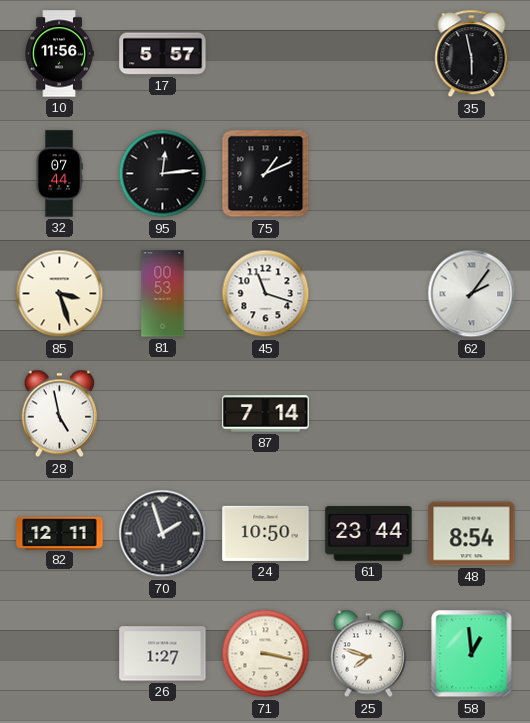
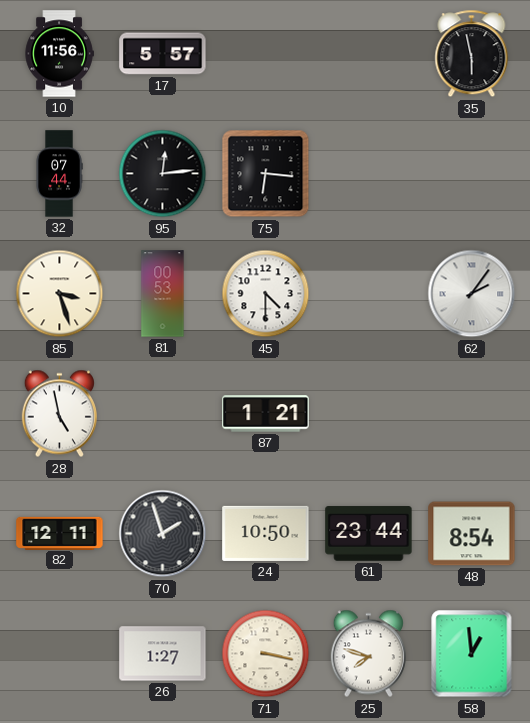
75: 1:11 -> 6:16 (266, 174)
45: 11:18 -> 4:30 (266, 294)
87: 7:14 -> 1:21 (266, 414)
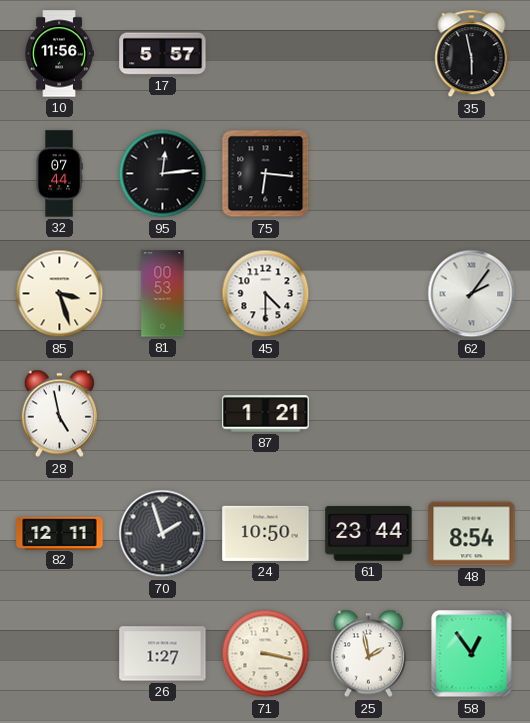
25: 7:48 -> 1:58 (368, 654)
58: 12:59 -> 12:54 (472, 654)
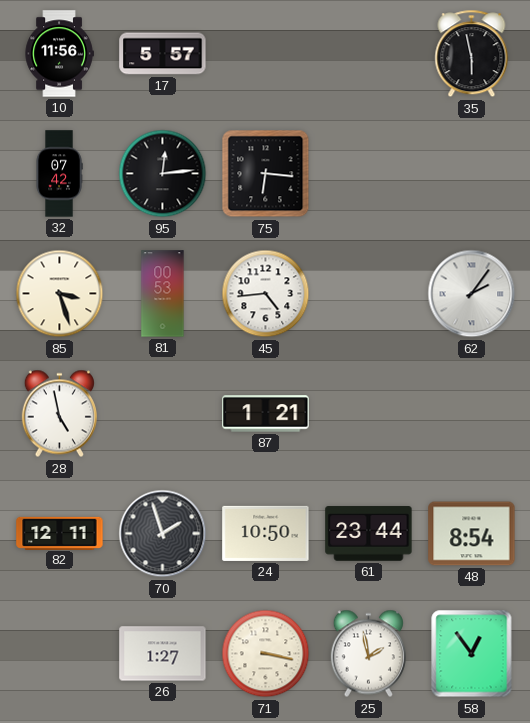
32: 07:44 -> 07:42 (59, 174)
45: 4:30 -> 4:44 (266, 294)
